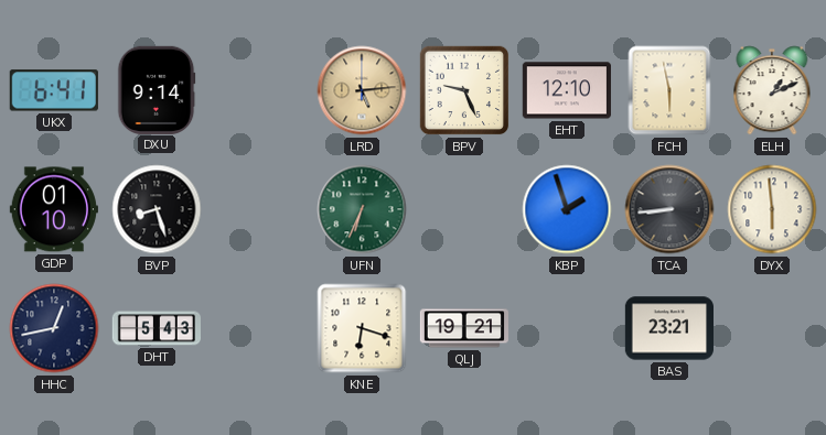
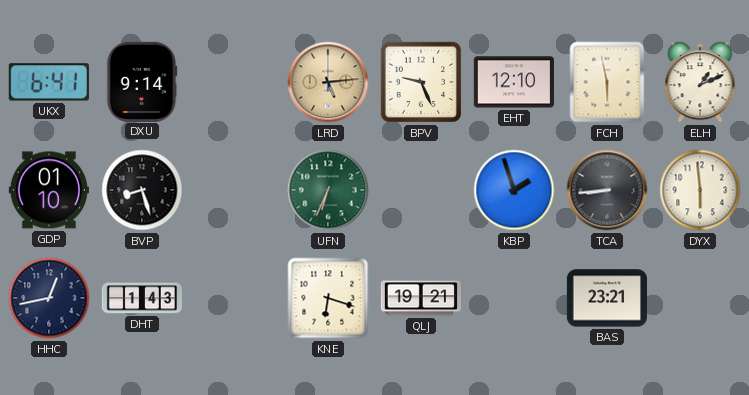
DHT: 5:43 -> 1:43 (141, 298)
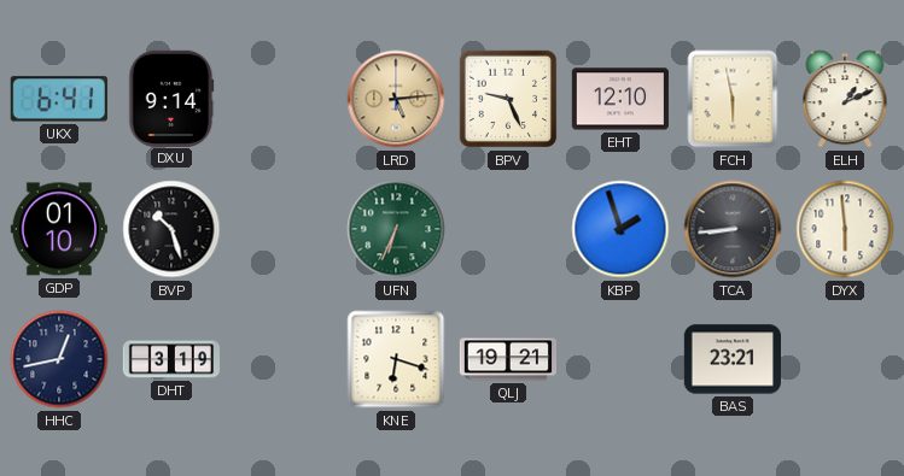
BVP: 8:27 -> 10:27 (171, 229)
DHT: 1:43 -> 3:19 (170, 359)
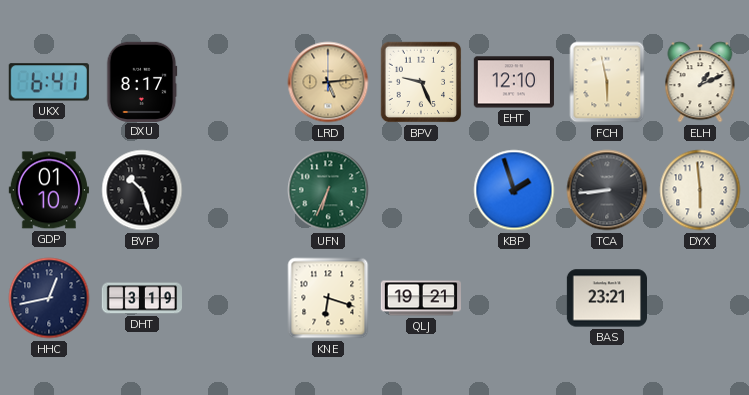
DXU: 9:14 -> 8:17 (142, 81)
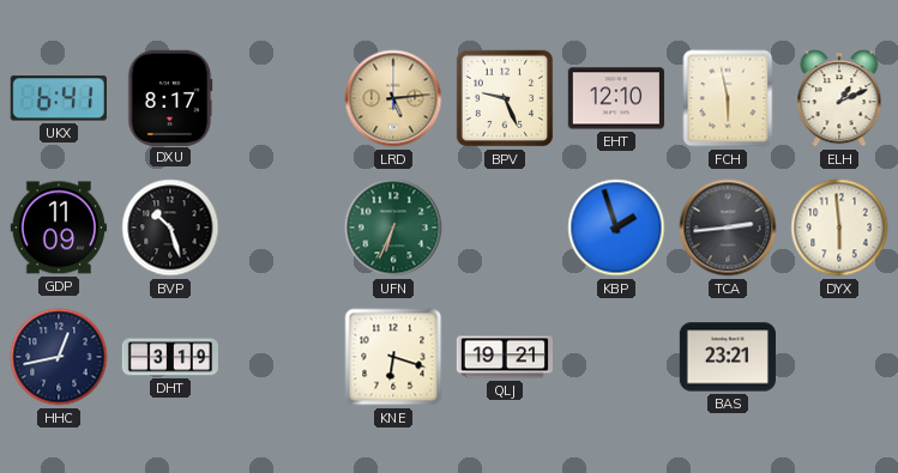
GDP: 01:10 -> 11:09 (59, 228)
TCA: 8:44 -> 2:44 (728, 228)
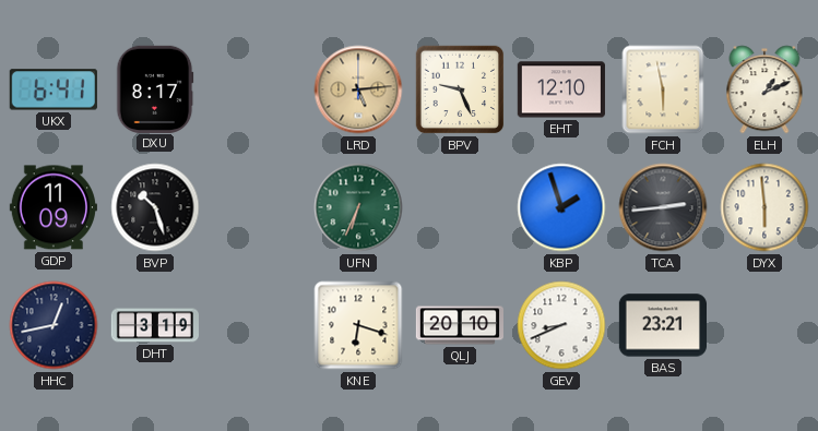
QLJ: 19:21 -> 20:10 (459, 325)
GEV: none -> 8:41 (561, 325)
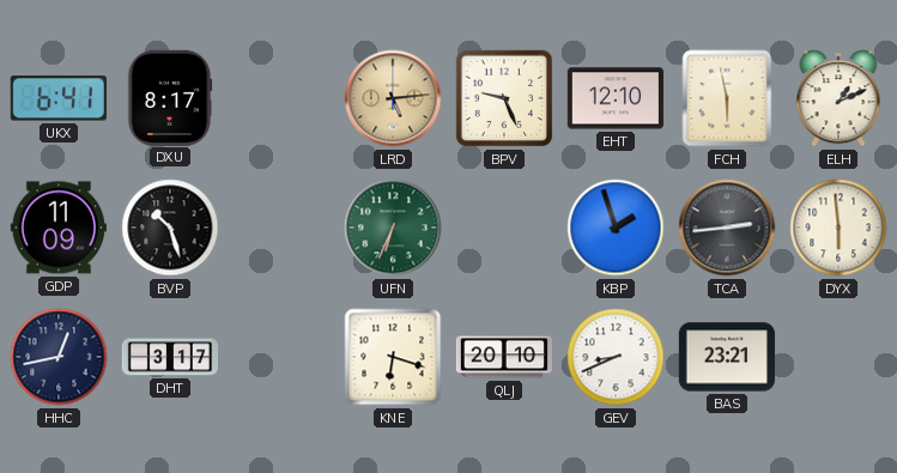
DHT: 3:19 -> 3:17 (169, 357)
